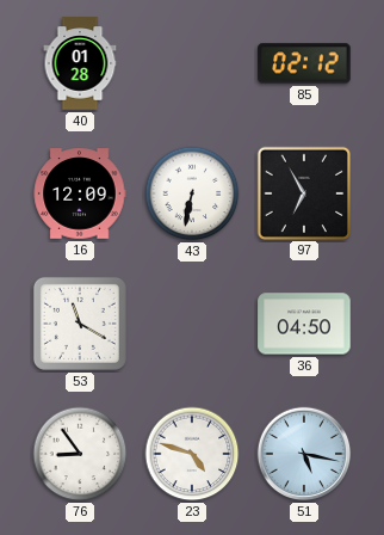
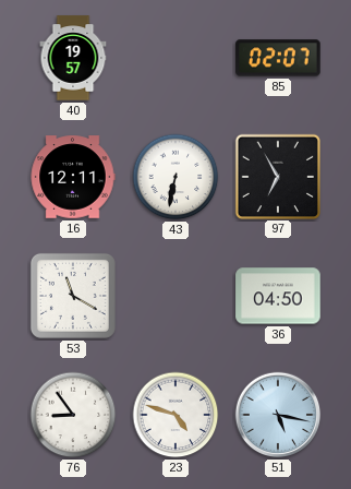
40: 01:28 -> 19:57 (73, 58)
85: 02:12 -> 02:07 (278, 58)
16: 12:09 -> 12:11 (73, 177)
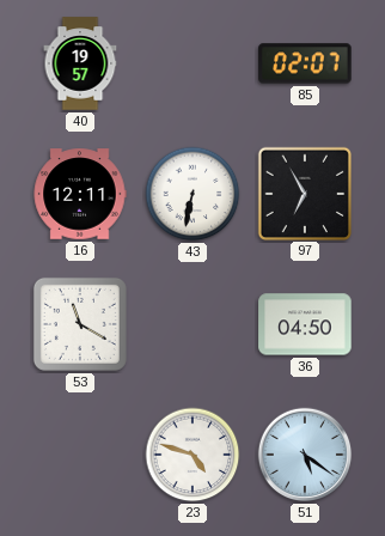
76: 8:54 -> none (73, 415)
51: 5:17 -> 5:21 (305, 455)
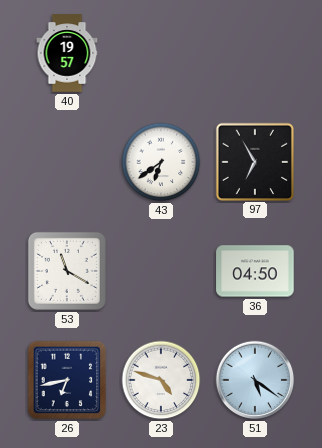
85: 02:07 -> none (305, 63)
16: 12:11 -> none (80, 194)
43: 6:32 -> 6:39 (161, 162)
26: none -> 6:43 (67, 380)
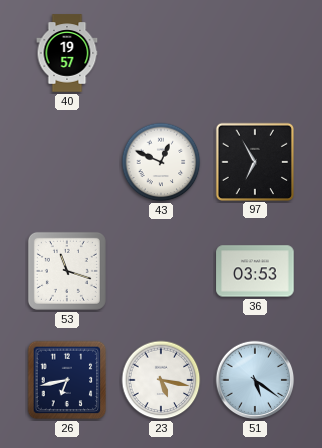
43: 6:39 -> 12:49 (161, 162)
53: 11:20 -> 11:18 (67, 271)
36: 04:50 -> 03:53 (255, 271)
23: 4:48 -> 5:17 (161, 380)
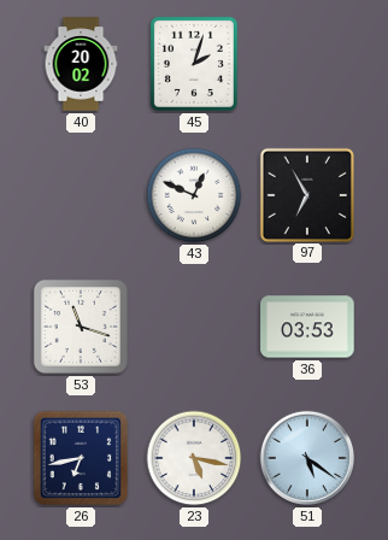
40: 19:57 -> 20:02 (81, 64)
45: none -> 2:03 (194, 64)
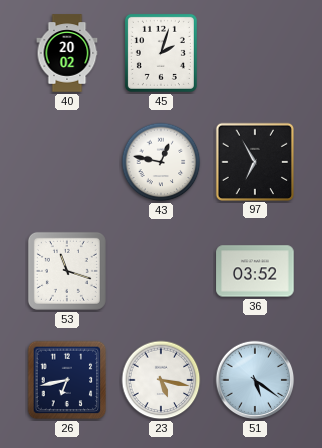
43: 12:49 -> 12:47 (161, 162)
36: 03:53 -> 03:52 (255, 271)
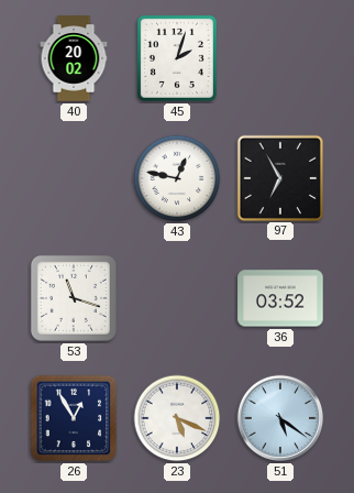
26: 6:43 -> 12:55 (74, 418)
23: 5:17 -> 5:19 (177, 418)
